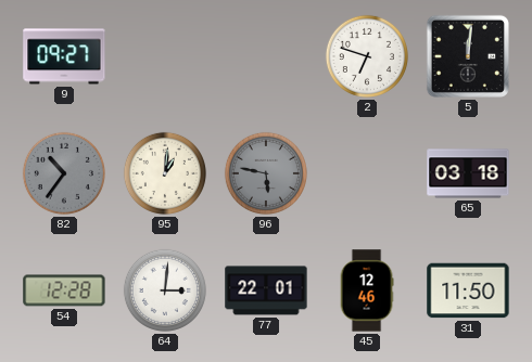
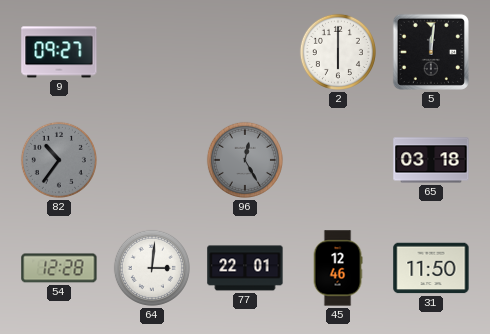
2: 6:48 -> 6:00 (338, 52)
95: 1:01 -> none (165, 173)
96: 5:47 -> 12:25 (245, 160)
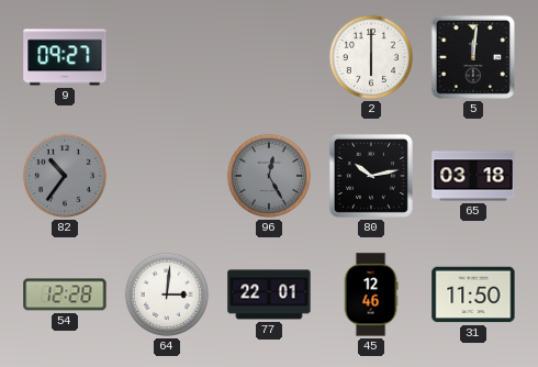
80: none -> 10:13 (371, 176)
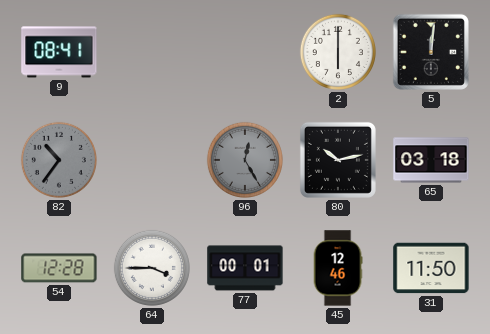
9: 09:27 -> 08:41 (59, 52)
64: 3:01 -> 3:45 (152, 268)
77: 22:01 -> 00:01 (245, 268)
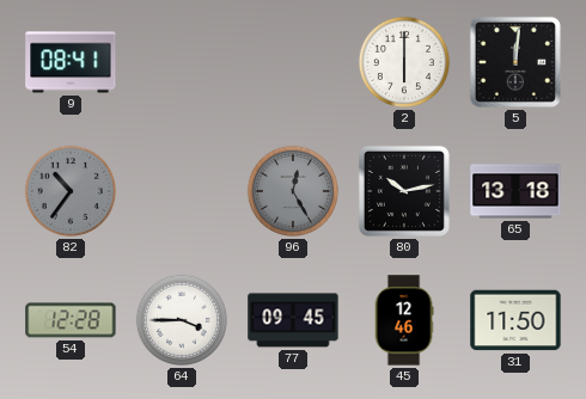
65: 03:18 -> 13:18 (515, 191)
77: 00:01 -> 09:45 (293, 320)
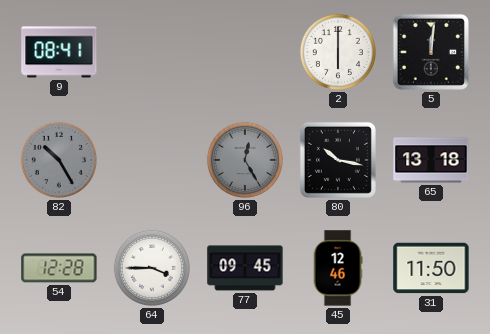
82: 10:36 -> 10:25 (59, 160)
80: 10:13 -> 10:17 (338, 160)
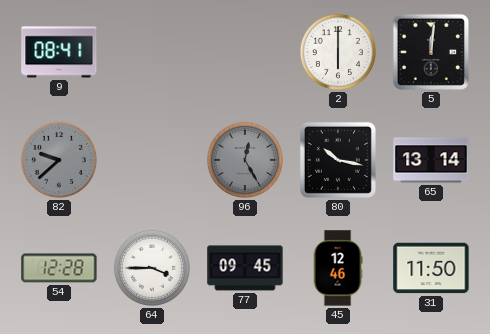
82: 10:25 -> 9:38 (59, 160)
65: 13:18 -> 13:14 (431, 160)
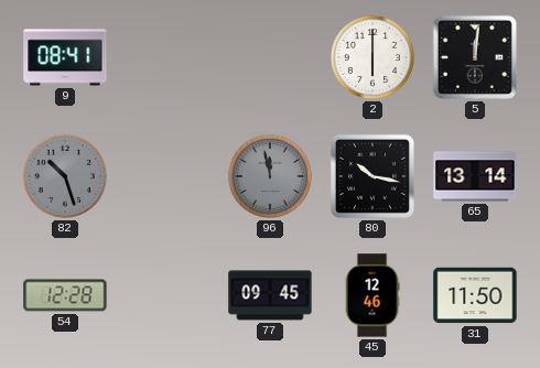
82: 9:38 -> 10:27 (65, 176)
96: 12:25 -> 11:58 (270, 176)
64: 3:45 -> none (152, 268)
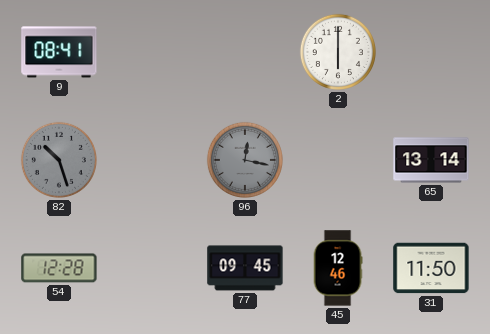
5: 12:01 -> none (475, 57)
96: 11:58 -> 12:17 (245, 160)
80: 10:17 -> none (372, 176)
